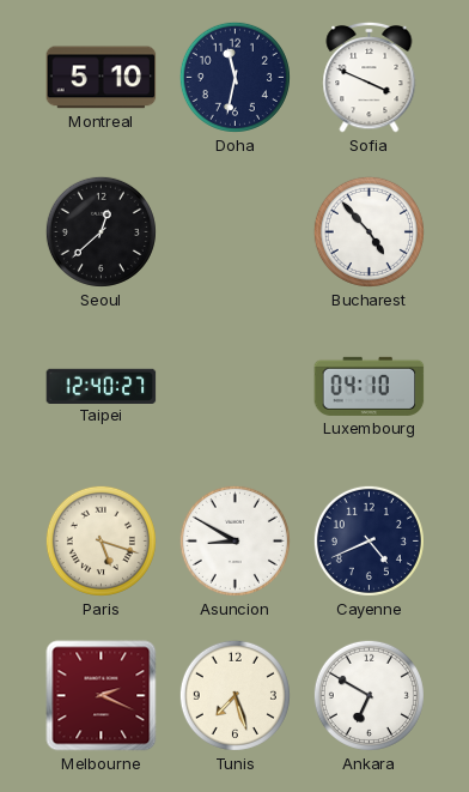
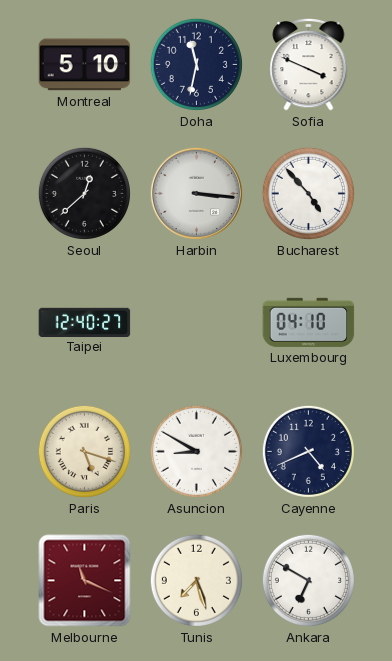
Harbin: none -> 3:16 (196, 193)
Melbourne: 2:19 -> 11:19 (85, 581)
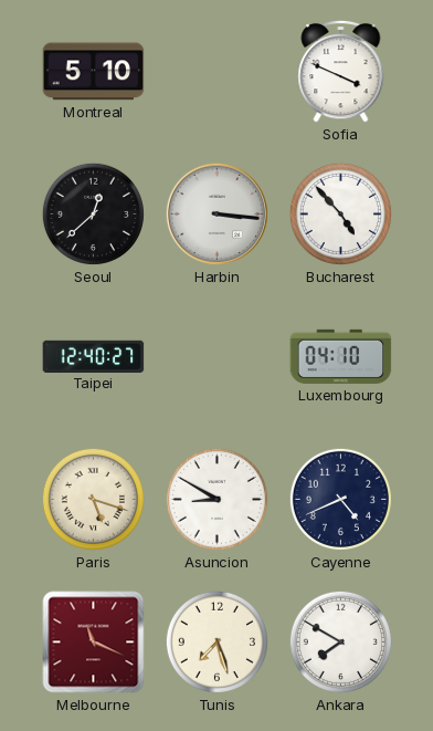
Doha: 11:32 -> none (196, 64)
Ankara: 6:50 -> 7:50 (340, 641)
